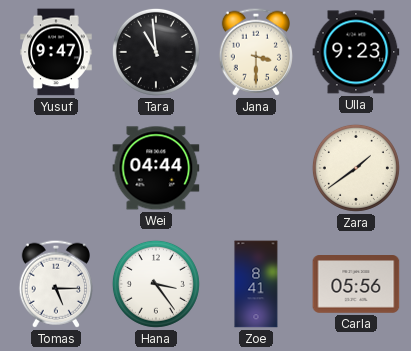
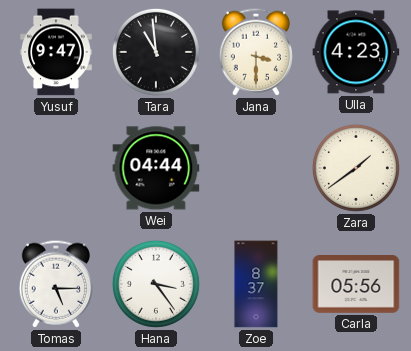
Ulla: 9:23 -> 4:23 (356, 52)
Zoe: 8:41 -> 8:37 (256, 284)
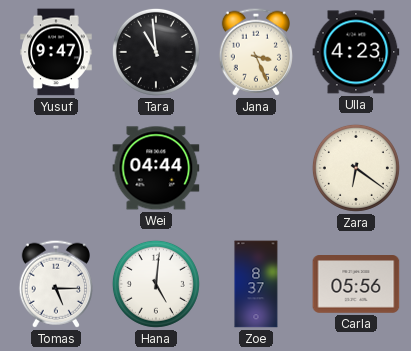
Jana: 3:30 -> 3:26 (256, 52)
Zara: 1:39 -> 6:21 (356, 168)
Hana: 3:24 -> 5:01 (156, 284)
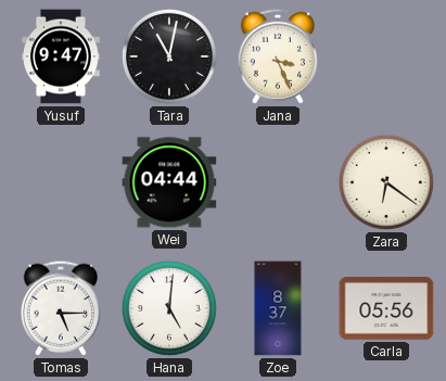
Tara: 10:59 -> 11:02 (169, 56)
Ulla: 4:23 -> none (356, 52)
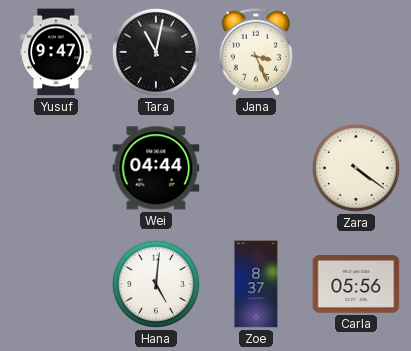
Zara: 6:21 -> 4:21 (356, 168)
Tomas: 5:15 -> none (61, 308)
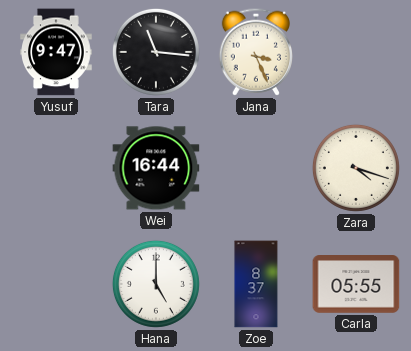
Tara: 11:02 -> 11:16 (156, 52)
Wei: 04:44 -> 16:44 (156, 168)
Zara: 4:21 -> 4:18 (356, 168)
Hana: 5:01 -> 5:00 (156, 284)
Carla: 05:56 -> 05:55 (356, 285)
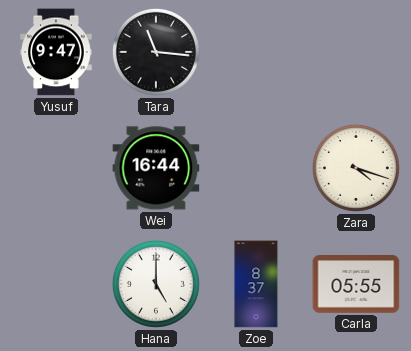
Jana: 3:26 -> none (256, 52)
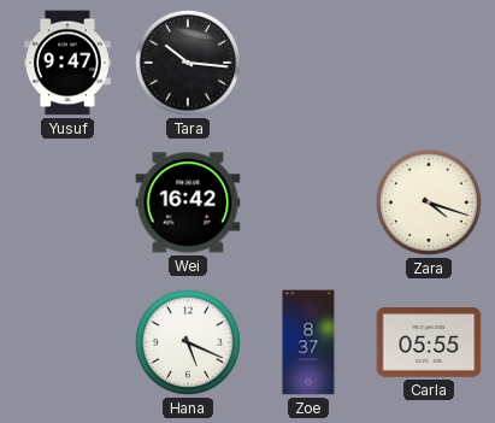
Tara: 11:16 -> 10:16 (188, 63)
Wei: 16:44 -> 16:42 (188, 202)
Hana: 5:00 -> 5:19 (188, 342)
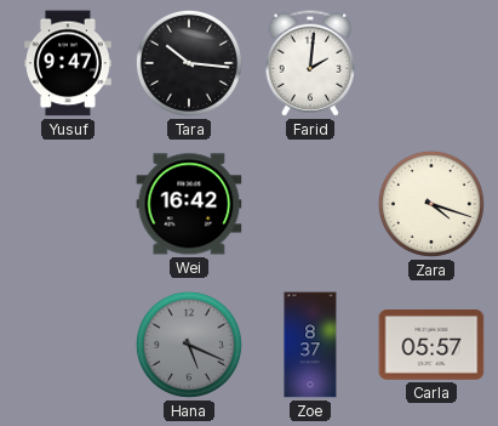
Farid: none -> 2:01 (310, 63)
Hana dial: white -> grey (189, 345)
Carla: 05:55 -> 05:57 (431, 346)
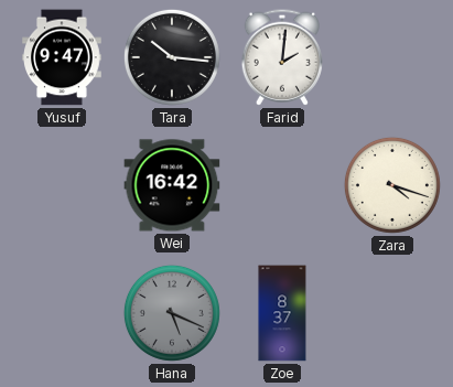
Carla: 05:57 -> none (431, 346)
